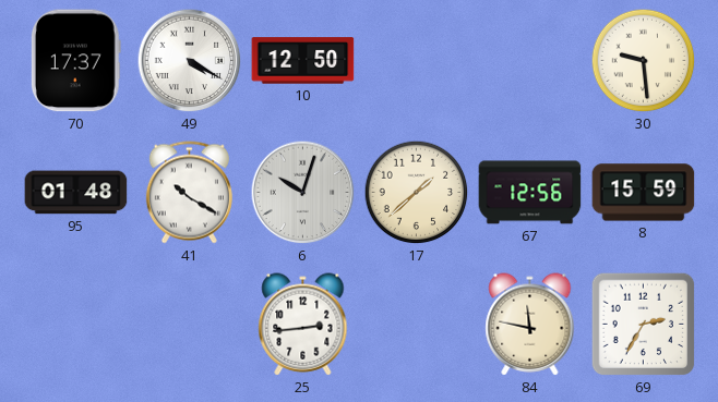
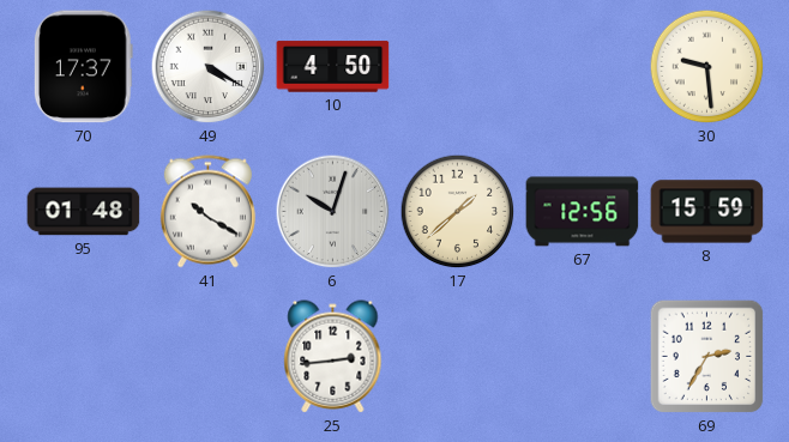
10: 12:50 -> 4:50 (333, 67)
84: 11:47 -> none (530, 325)
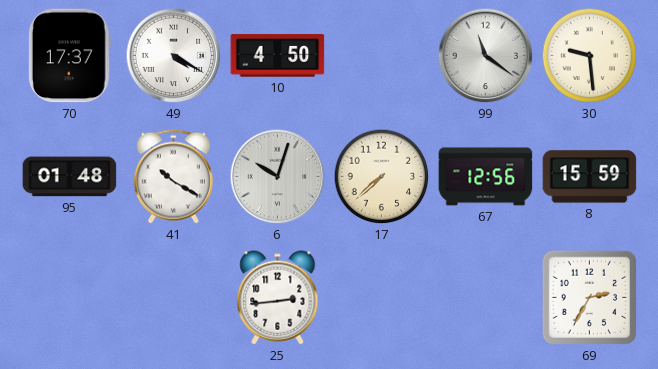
99: none -> 11:21 (486, 56)
17: 1:38 -> 7:38 (382, 177)
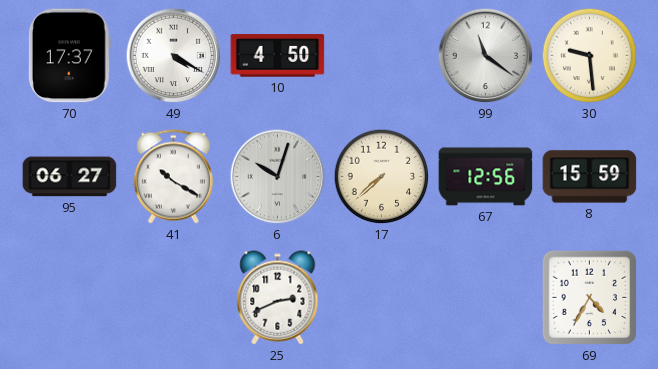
95: 01:48 -> 06:27 (70, 177)
25: 2:44 -> 2:41 (278, 298)
69: 2:35 -> 4:35 (590, 298)
